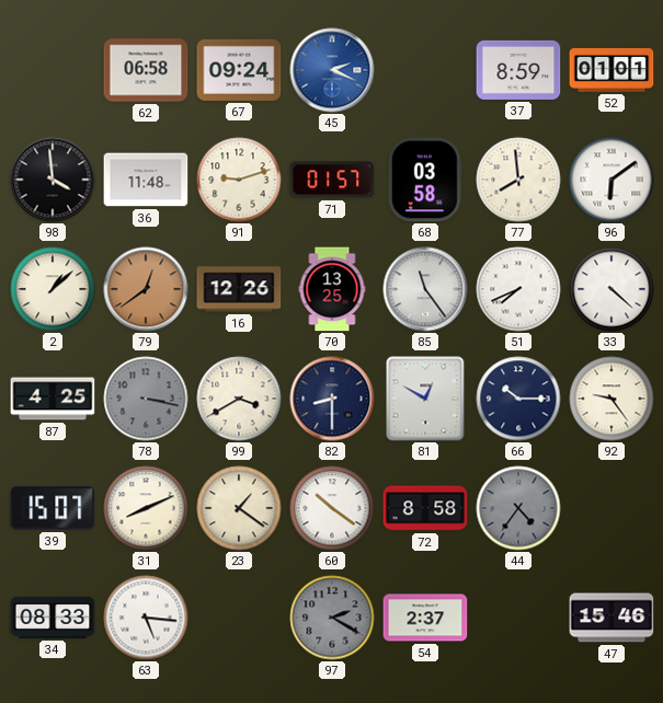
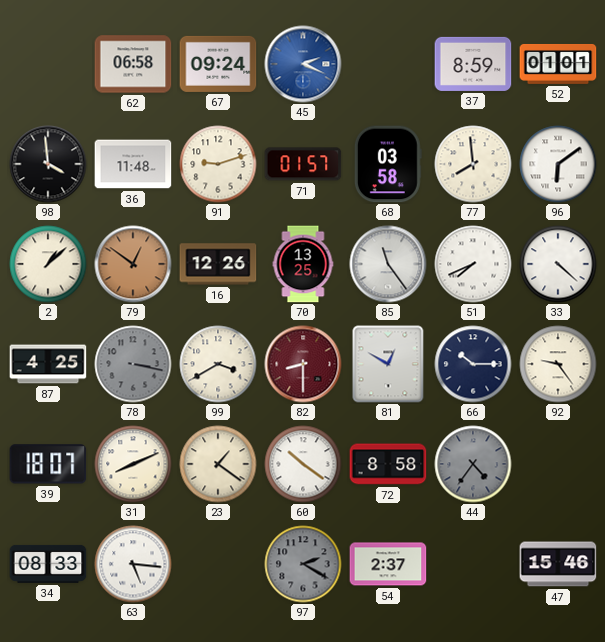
79: 12:39 -> 12:51 (133, 264)
82 dial: navy -> burgundy (303, 364)
39: 15:07 -> 18:07 (48, 464)
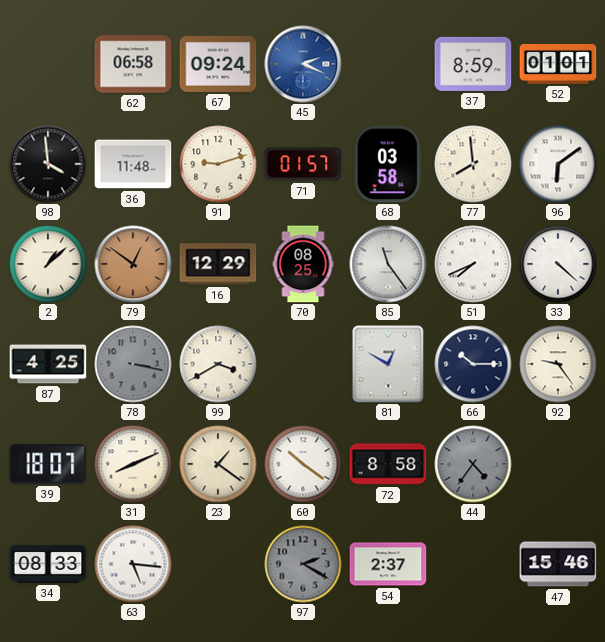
16: 12:26 -> 12:29 (218, 264)
70: 13:25 -> 08:25 (303, 264)
82: 8:30 -> none (303, 364)
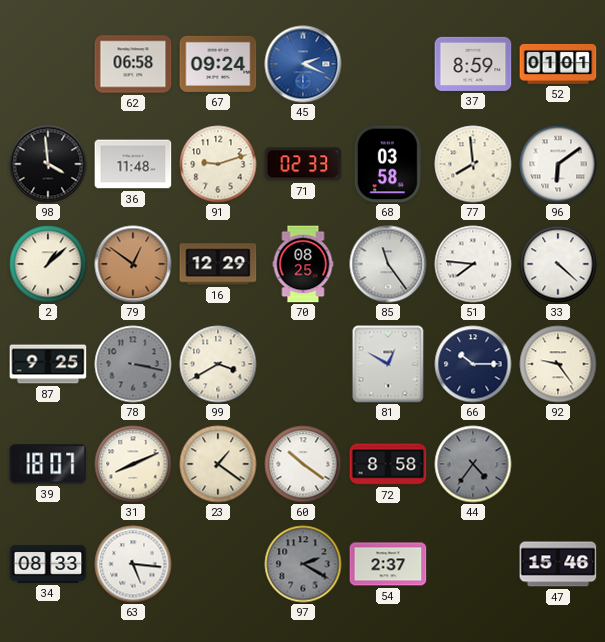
71: 01:57 -> 02:33 (303, 164)
51: 7:41 -> 7:46 (473, 264)
87: 4:25 -> 9:25 (48, 364)
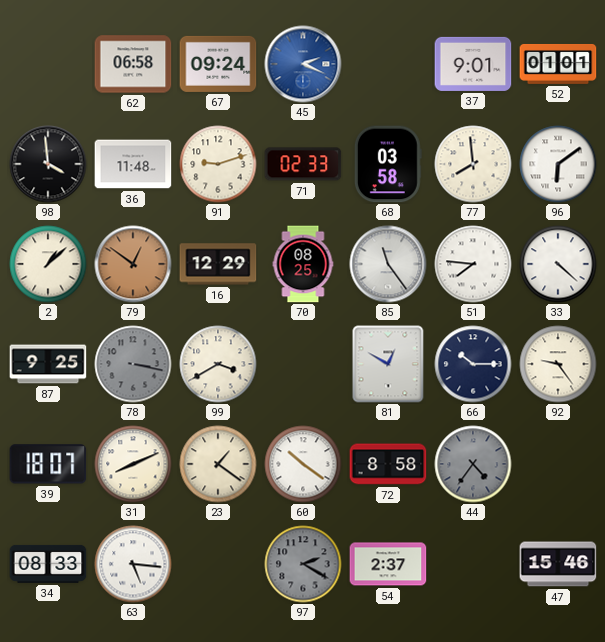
37: 8:59 -> 9:01 (473, 64)
